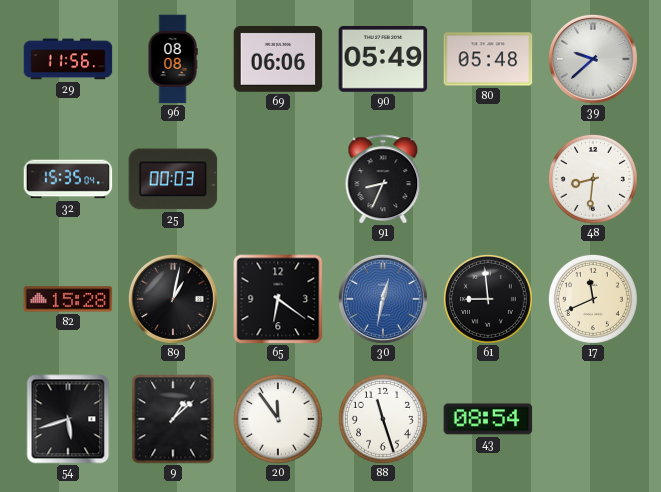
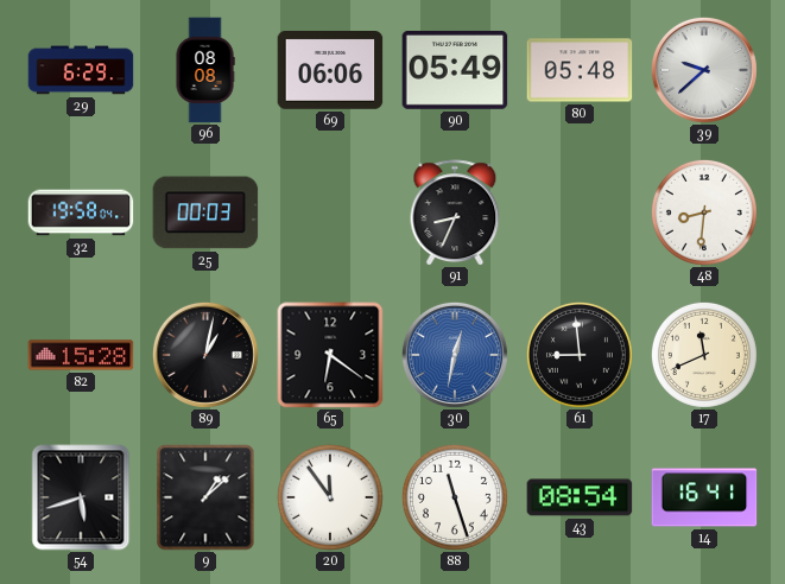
29: 11:56 -> 6:29 (81, 70)
32: 15:35 -> 19:58 (81, 212)
14: none -> 16:41 (704, 497)
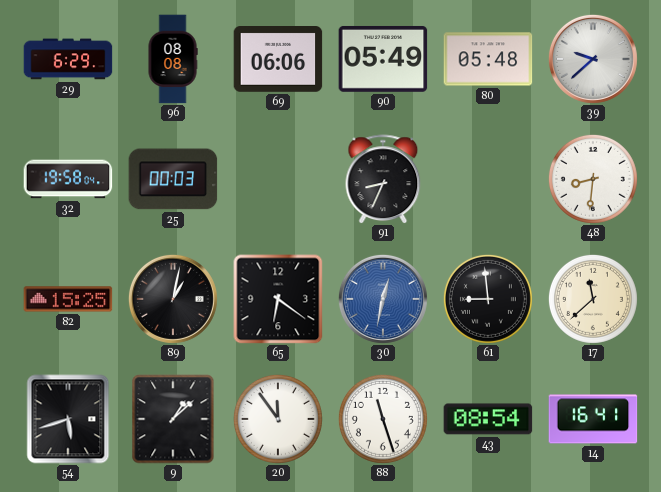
82: 15:28 -> 15:25 (68, 299)
17: 11:41 -> 11:38 (593, 299)
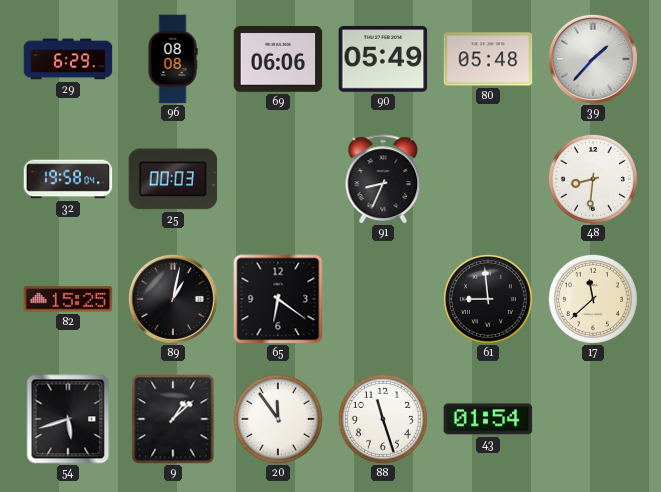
39: 9:38 -> 1:37 (593, 59)
30: 12:32 -> none (383, 299)
43: 08:54 -> 01:54 (488, 419)
14: 16:41 -> none (593, 419)
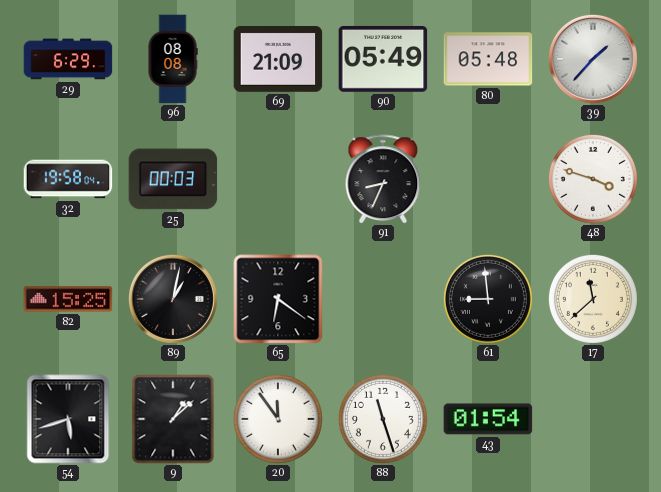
69: 06:06 -> 21:09 (278, 60)
48: 8:31 -> 3:48 (593, 179)
